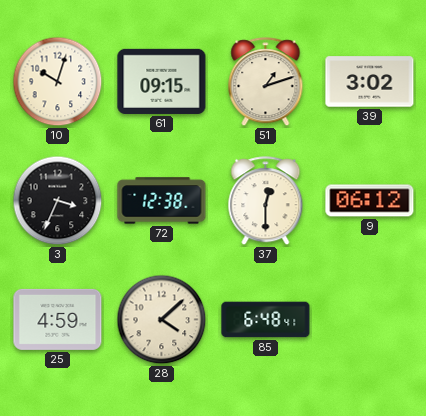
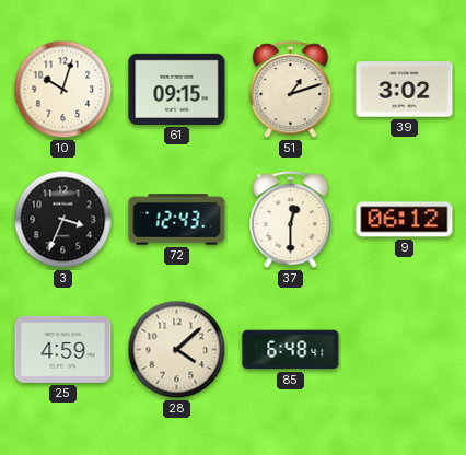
72: 12:38 -> 12:43 (177, 220)
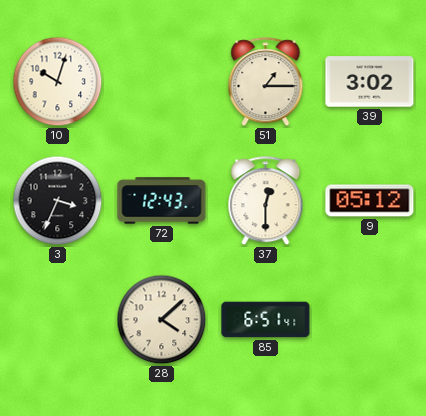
61: 09:15 -> none (177, 89)
51: 1:12 -> 1:15 (266, 82)
9: 06:12 -> 05:12 (370, 201)
25: 4:59 -> none (63, 349)
85: 6:48 -> 6:51 (266, 320)
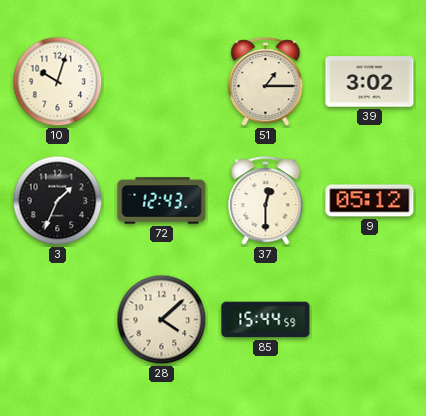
3: 3:34 -> 1:34 (58, 201)
85: 6:51 -> 15:44 (266, 320)
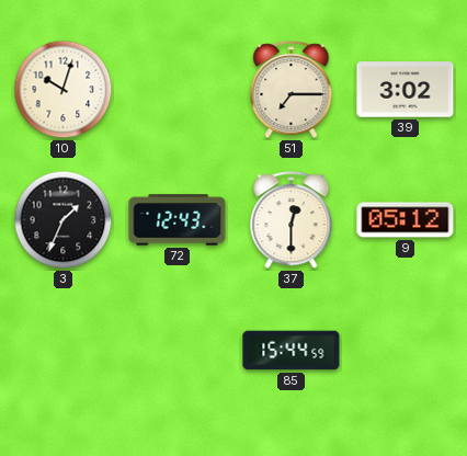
51: 1:15 -> 7:15 (292, 90)
28: 4:08 -> none (162, 320)
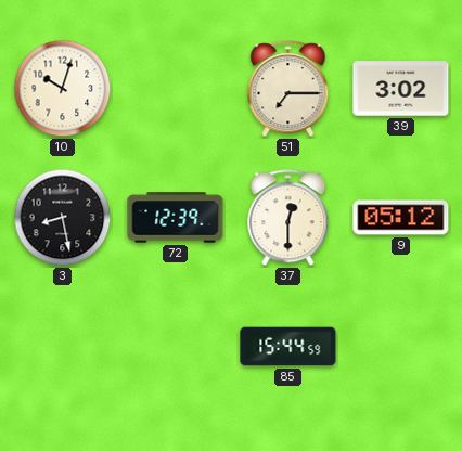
3: 1:34 -> 8:28 (63, 218)
72: 12:43 -> 12:39 (176, 218)
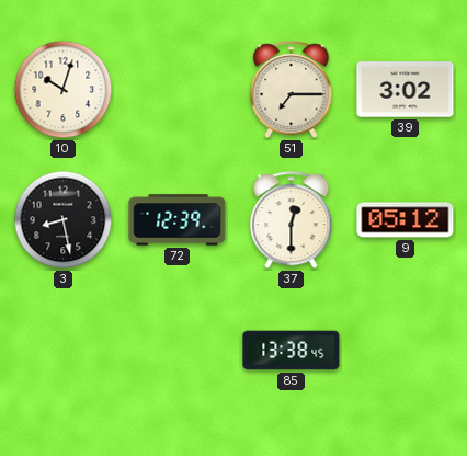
85: 15:44 -> 13:38 (292, 351)
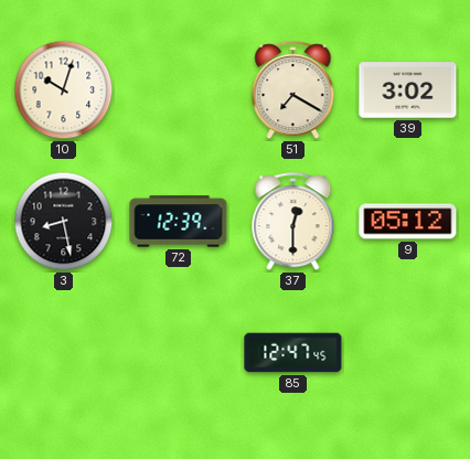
51: 7:15 -> 7:20 (293, 90)
85: 13:38 -> 12:47 (293, 353)
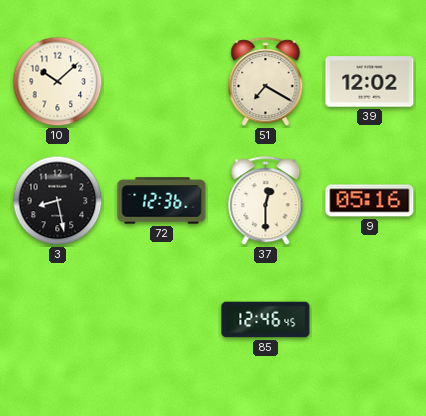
10: 10:03 -> 10:08 (58, 82)
39: 3:02 -> 12:02 (370, 82)
72: 12:39 -> 12:36 (162, 201)
9: 05:12 -> 05:16 (370, 201)
85: 12:47 -> 12:46 (266, 320)
